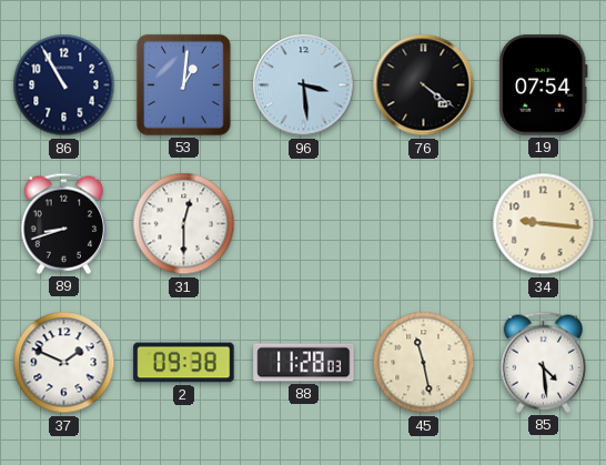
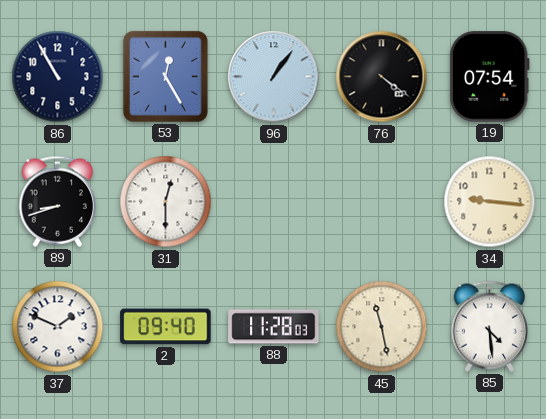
53: 1:01 -> 12:25 (165, 76)
96: 3:29 -> 1:06 (274, 77)
2: 09:38 -> 09:40 (166, 327)
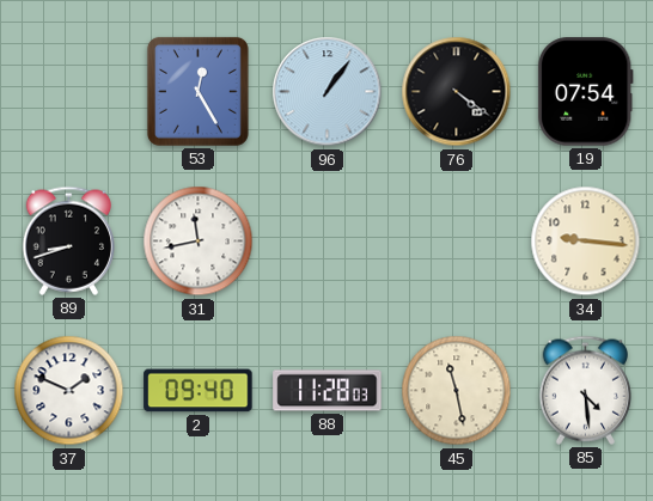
86: 10:55 -> none (58, 77)
31: 12:30 -> 11:43 (199, 242)
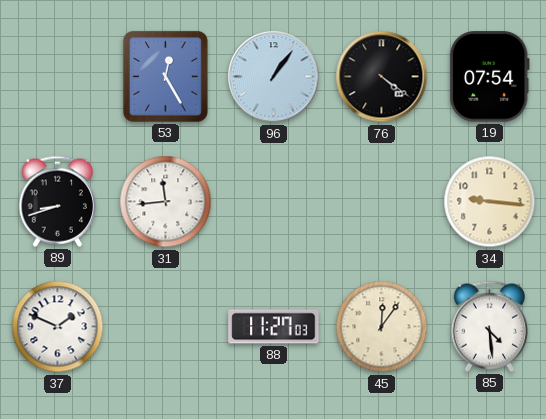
31: 11:43 -> 11:44 (166, 202)
2: 09:40 -> none (199, 391)
88: 11:28 -> 11:27 (274, 327)
45: 11:28 -> 12:06 (382, 327)
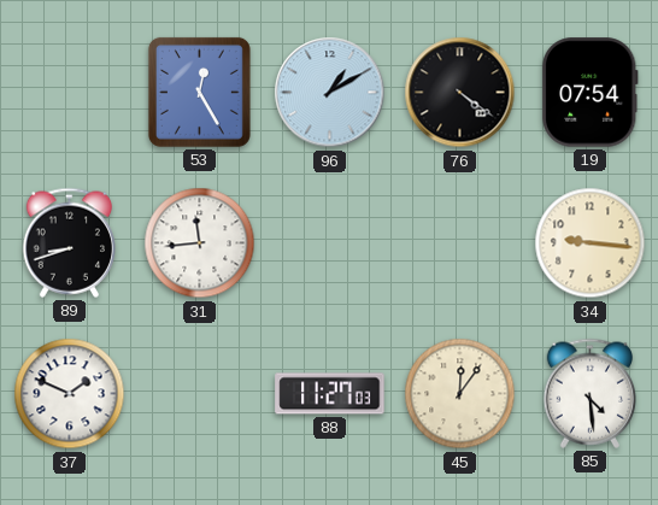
96: 1:06 -> 1:10 (330, 93)
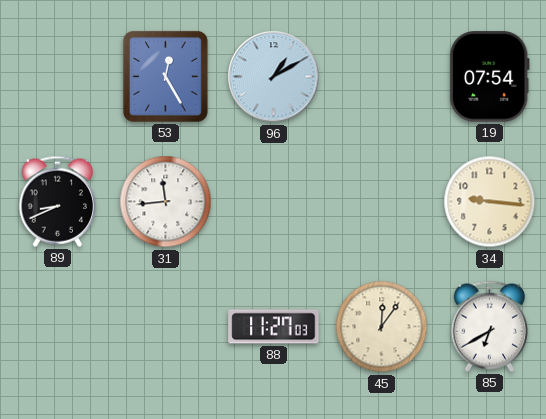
76: 4:21 -> none (460, 93)
89: 8:42 -> 8:41 (57, 201)
37: 1:49 -> none (70, 394)
85: 4:29 -> 6:40 (489, 326)
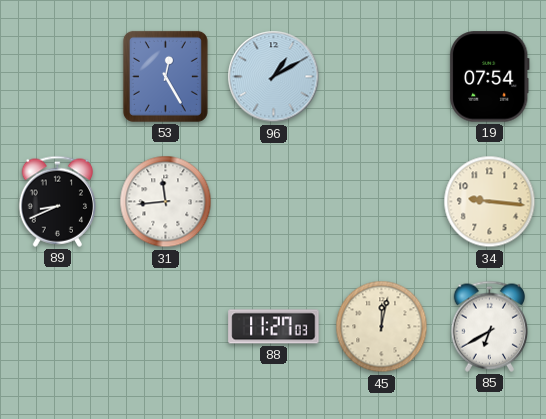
45: 12:06 -> 12:02 (382, 327)
